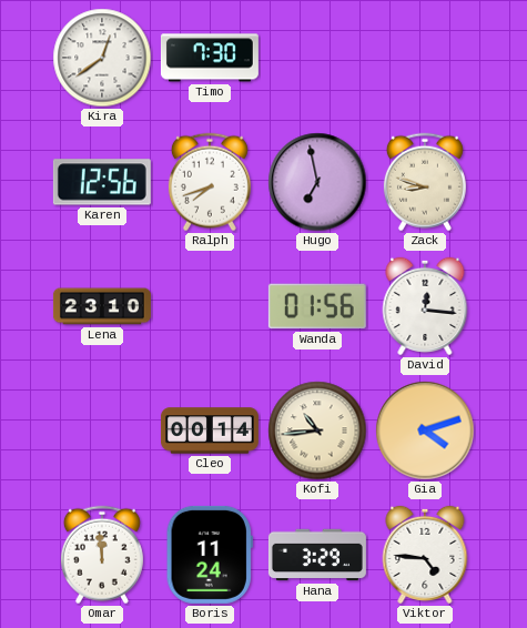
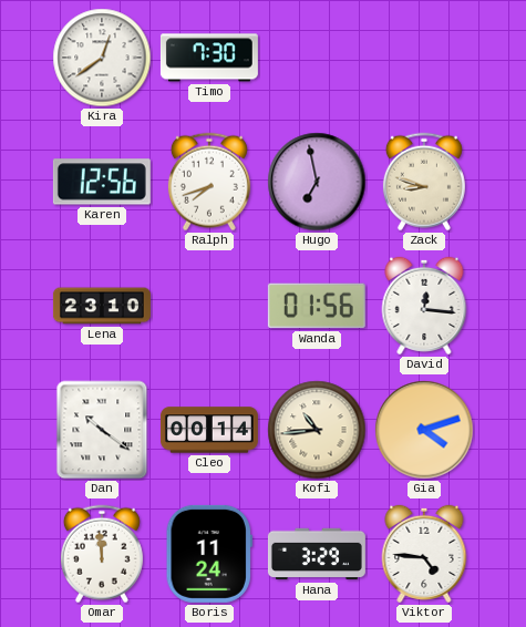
Dan: none -> 10:21 (102, 430)
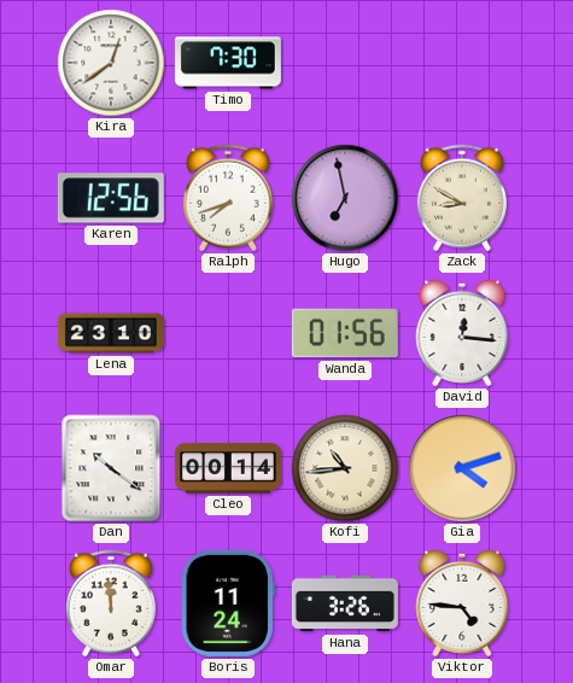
Zack: 8:48 -> 8:50 (462, 198)
Hana: 3:29 -> 3:26 (345, 603)
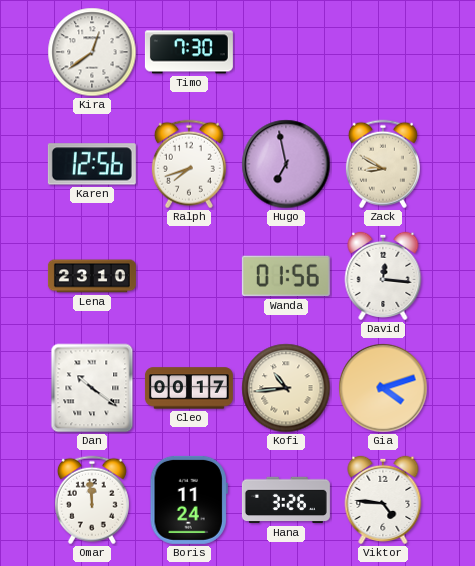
Cleo: 00:14 -> 00:17 (189, 388)
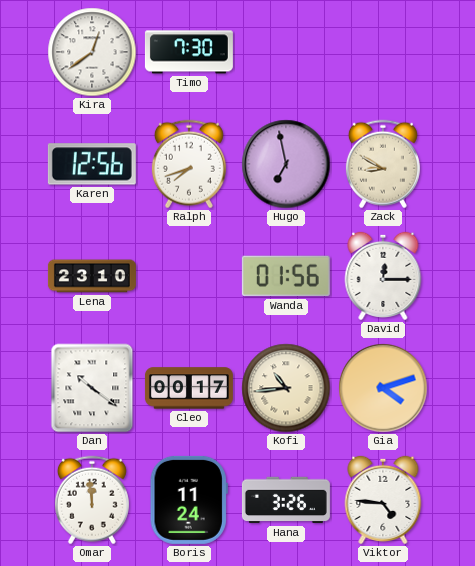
David: 12:16 -> 12:15 (383, 276)
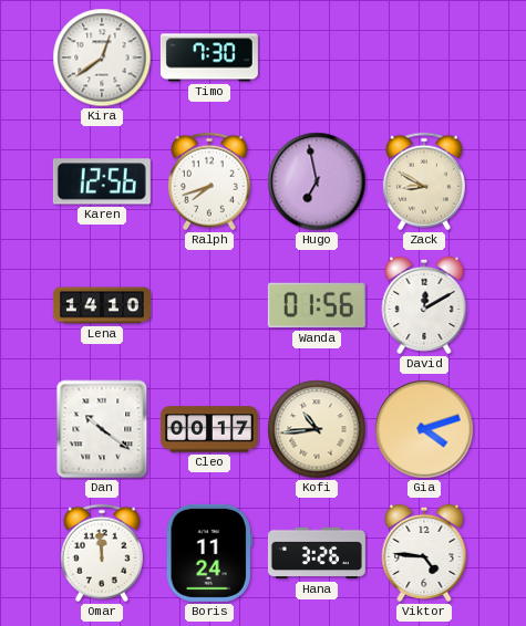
Lena: 23:10 -> 14:10 (102, 305)
David: 12:15 -> 12:10 (424, 305)
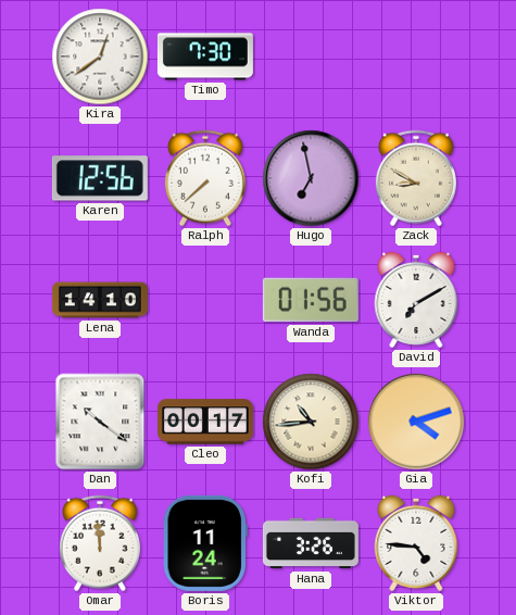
Ralph: 7:42 -> 7:38 (205, 178)
David: 12:10 -> 7:10 (416, 300)
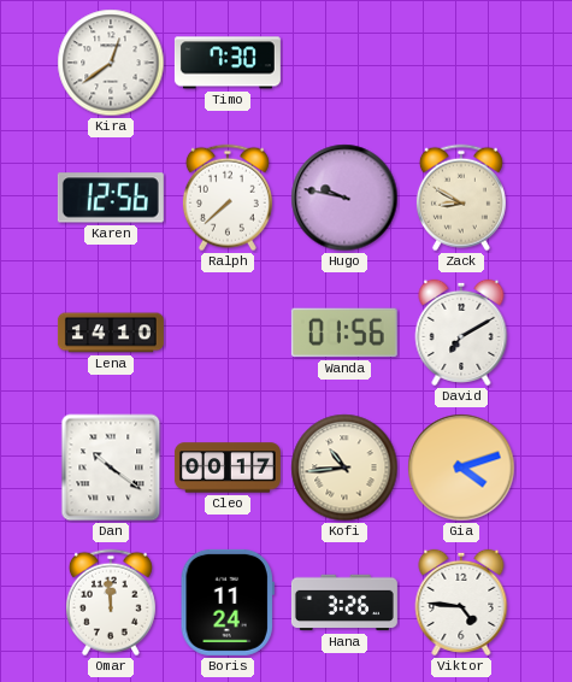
Hugo: 6:58 -> 9:47 (344, 198)
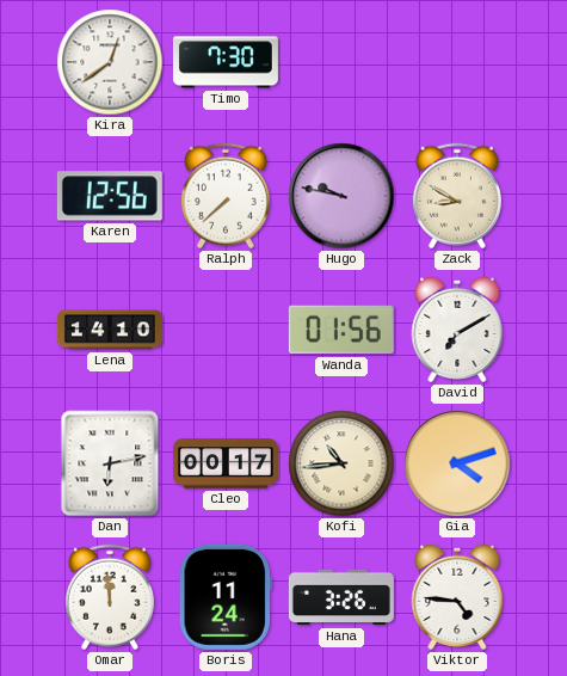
Dan: 10:21 -> 6:13 (110, 463)
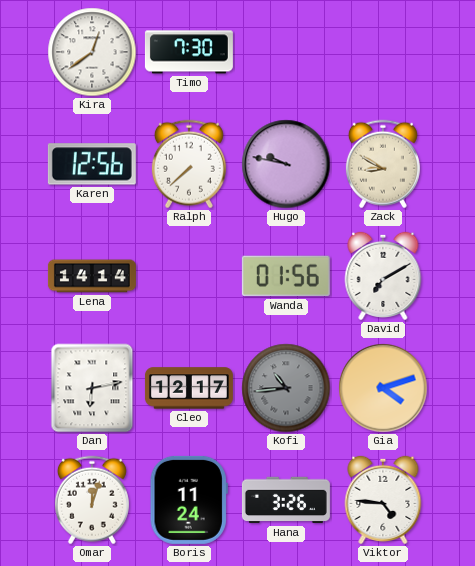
Lena: 14:10 -> 14:14 (92, 276)
Cleo: 00:17 -> 12:17 (189, 388)
Kofi dial: cream -> grey (286, 388)
Omar: 11:59 -> 12:03 (92, 500)
